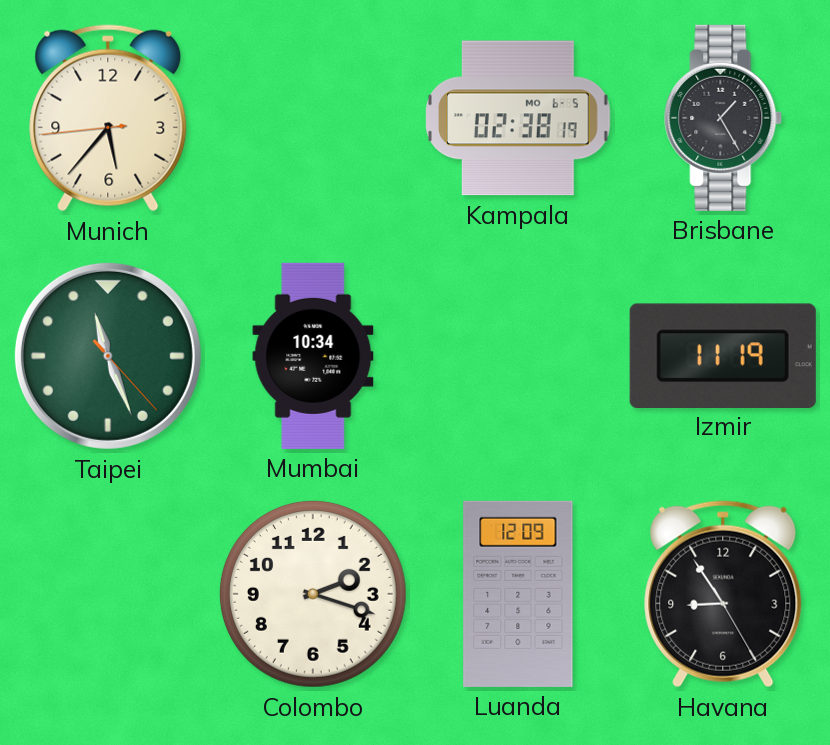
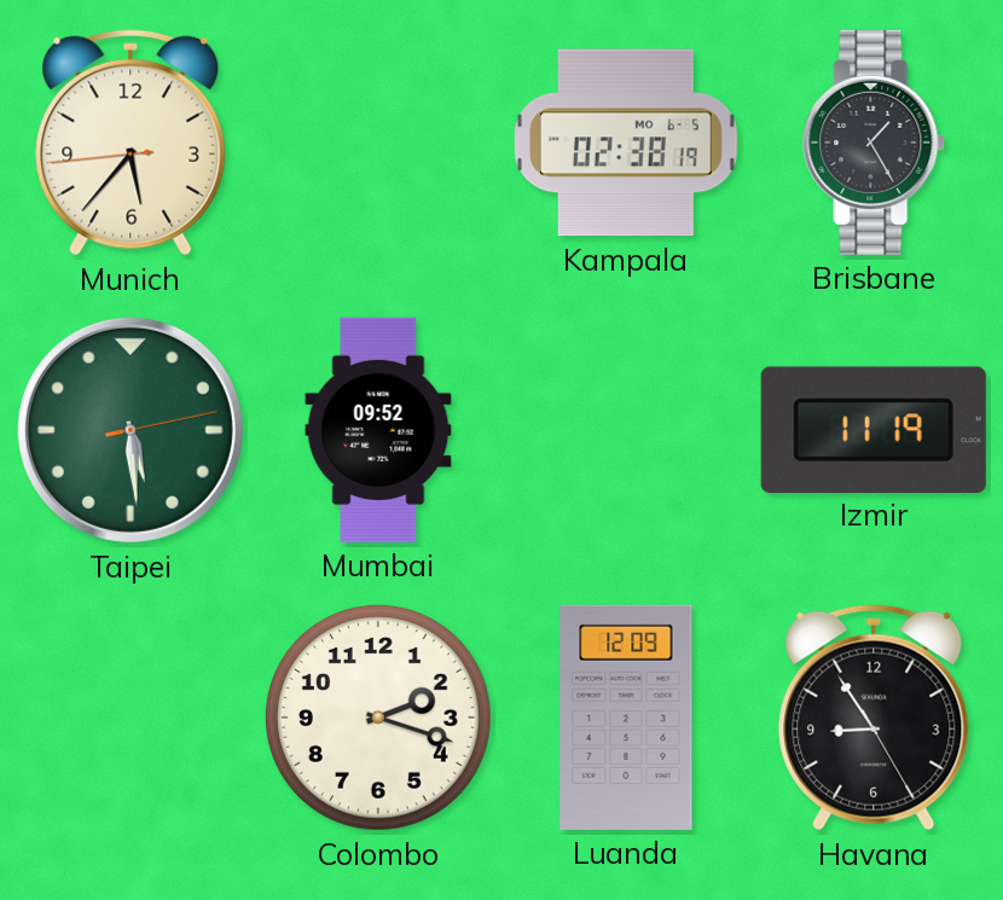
Taipei: 11:26 -> 5:29 (131, 430)
Mumbai: 10:34 -> 09:52 (378, 430)
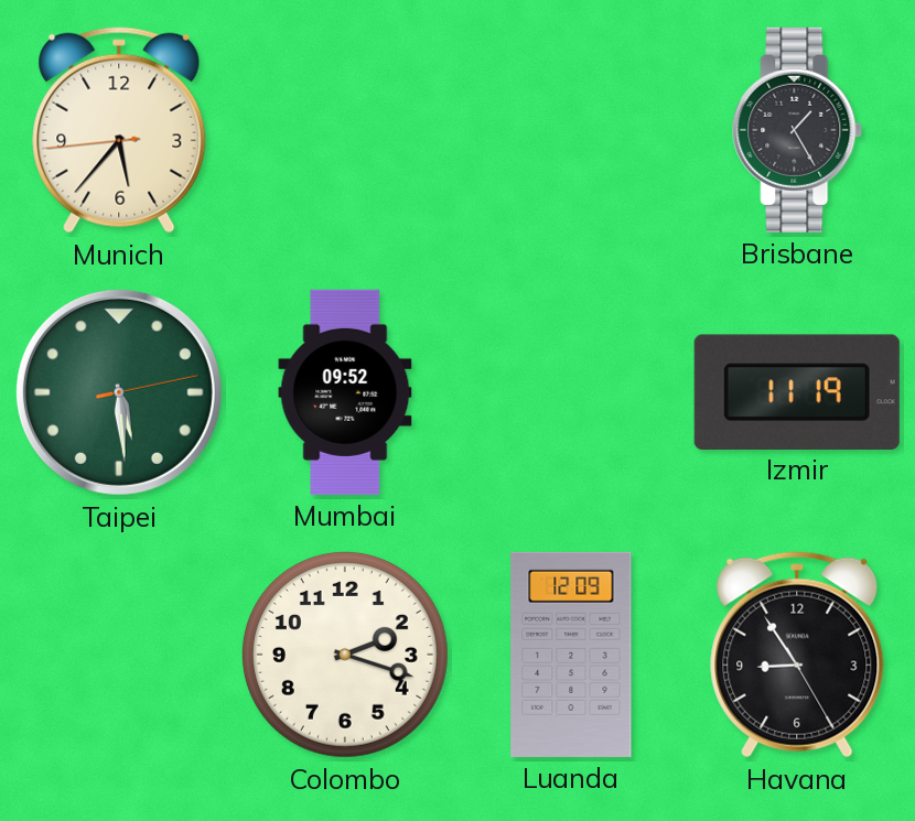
Kampala: 02:38 -> none (627, 143)
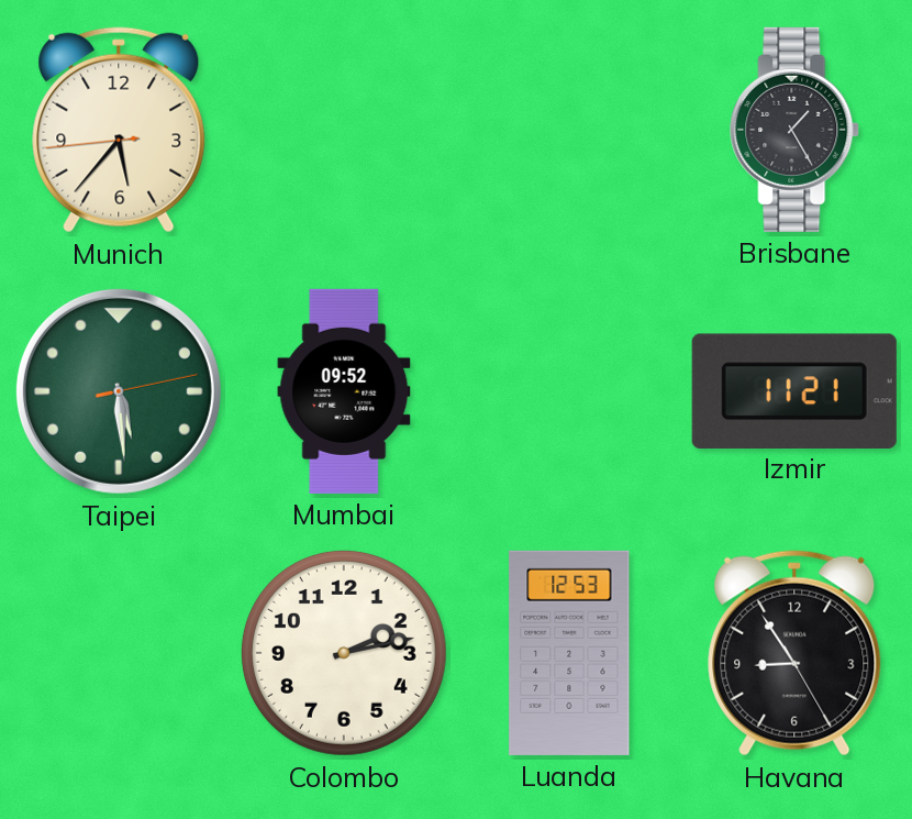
Izmir: 11:19 -> 11:21 (794, 390)
Colombo: 2:18 -> 2:13 (344, 653)
Luanda: 12:09 -> 12:53 (569, 653)
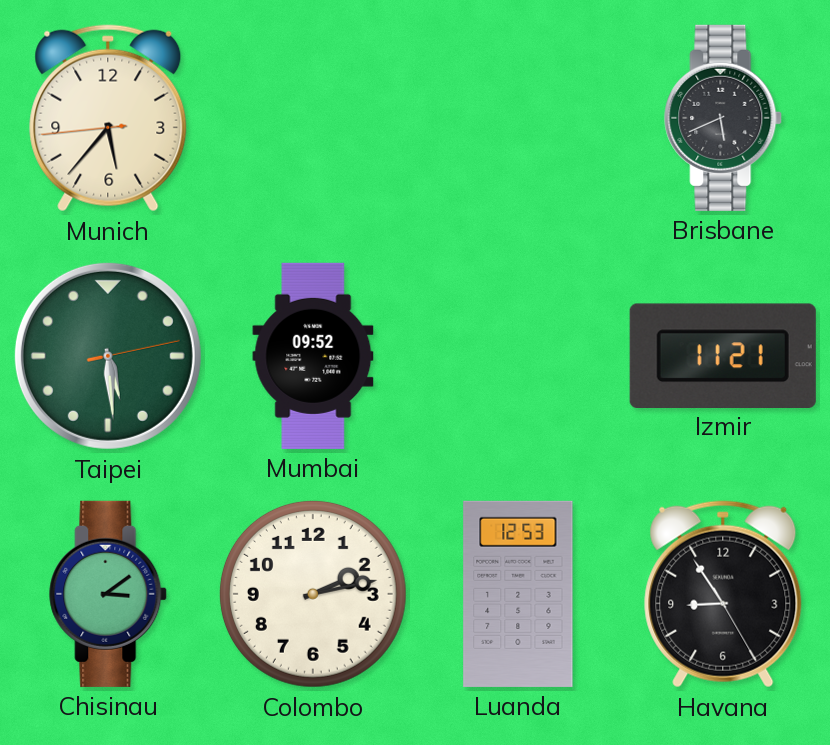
Brisbane: 1:25 -> 5:41 (724, 118)
Chisinau: none -> 3:09 (109, 594)
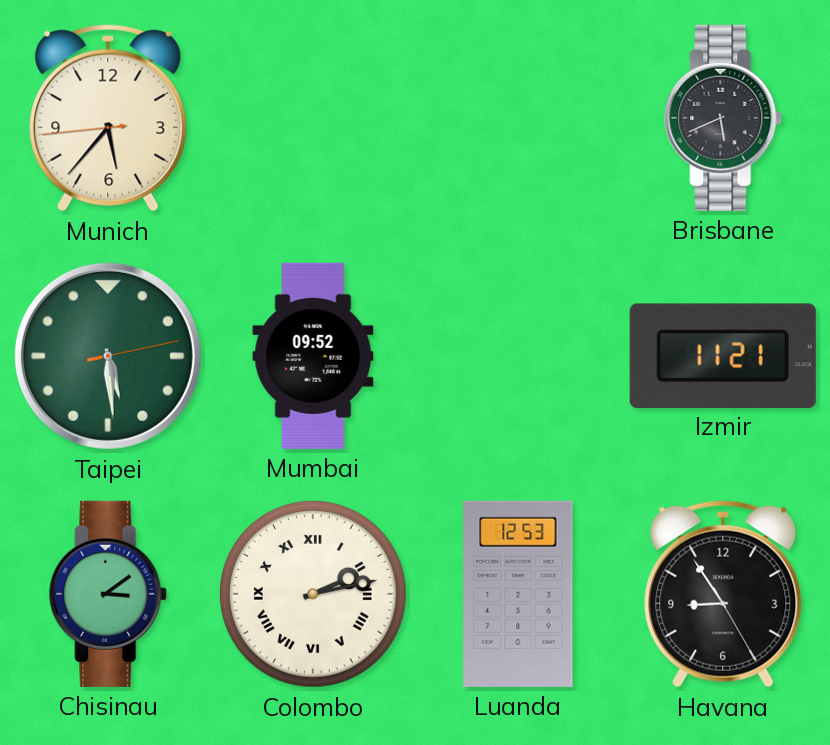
Colombo numerals: Arabic -> Roman (313, 594)
